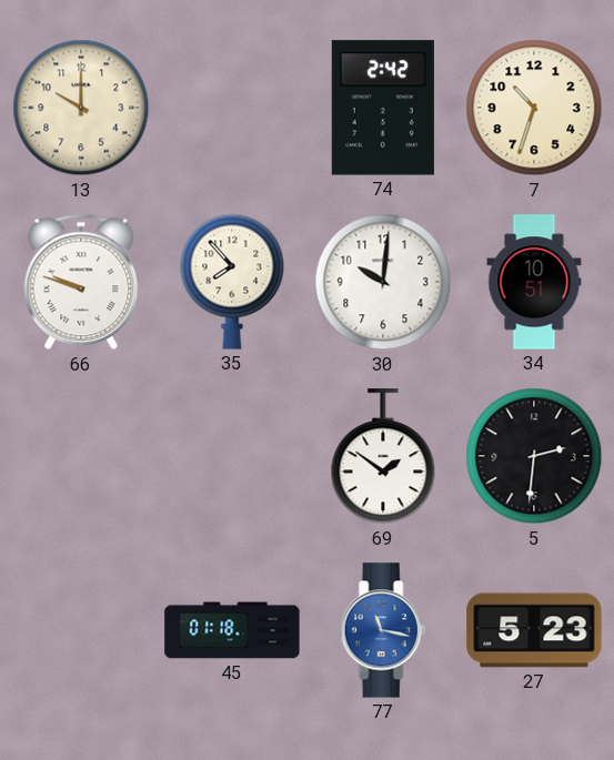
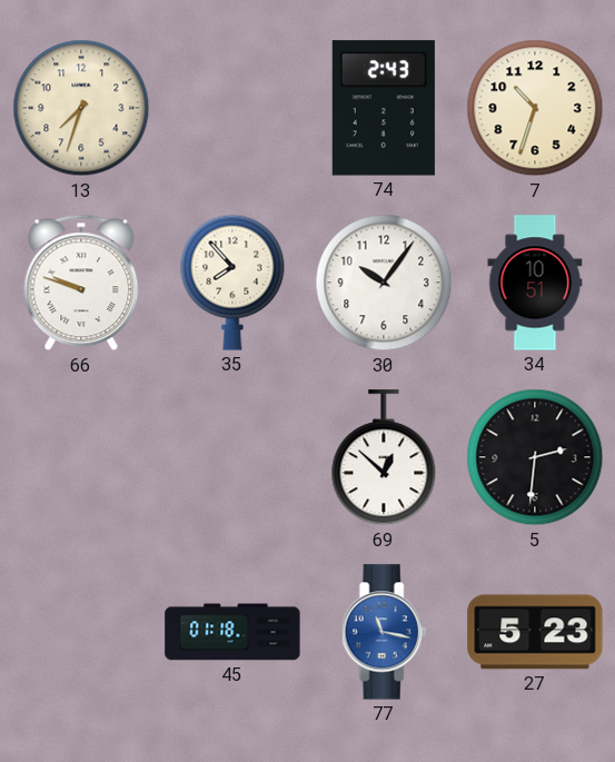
13: 10:00 -> 7:33 (81, 108)
74: 2:42 -> 2:43 (384, 108)
30: 10:01 -> 10:06 (384, 283)
69: 1:51 -> 12:52 (384, 458)
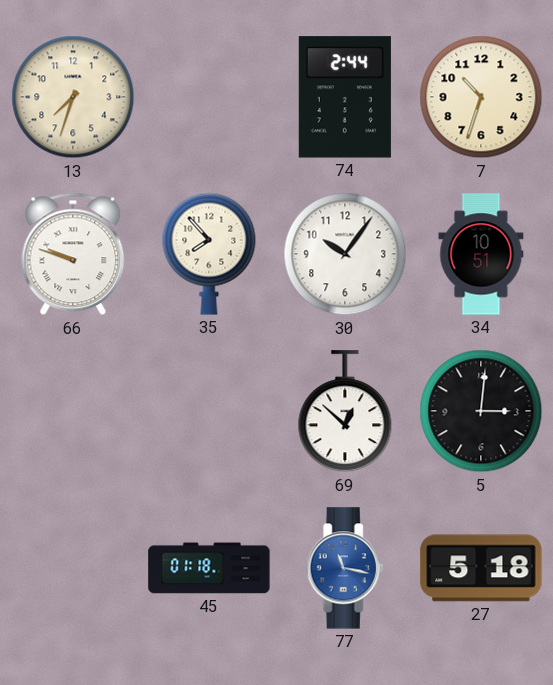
74: 2:43 -> 2:44 (345, 97)
5: 2:31 -> 3:01 (481, 411)
27: 5:23 -> 5:18 (481, 568)
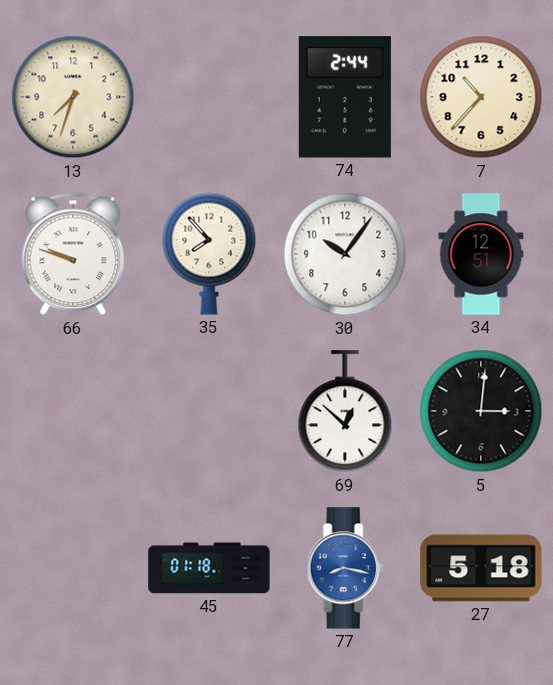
7: 10:33 -> 10:37 (481, 97)
34: 10:51 -> 12:51 (481, 254)
77: 11:17 -> 8:17 (345, 568)
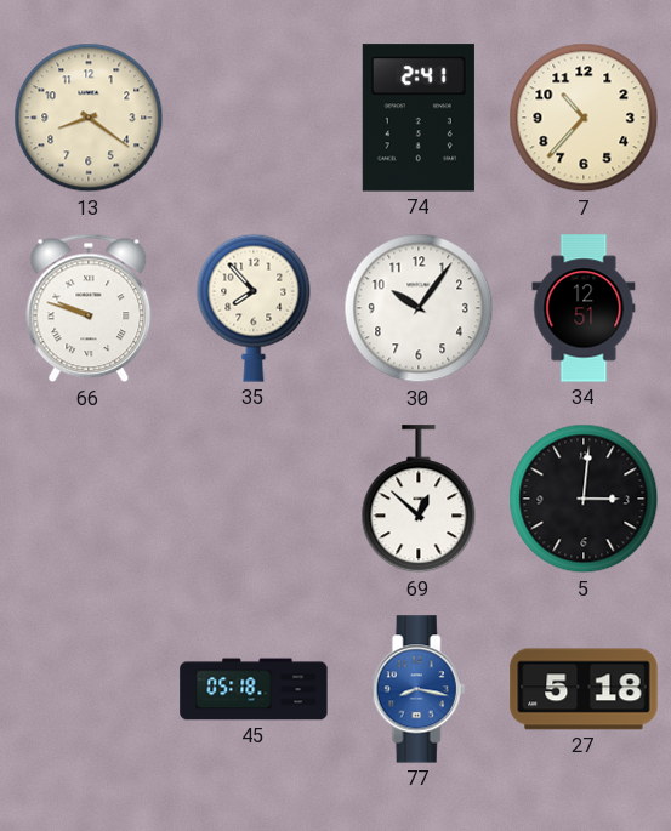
13: 7:33 -> 8:21 (89, 118)
74: 2:44 -> 2:41 (419, 118)
45: 01:18 -> 05:18 (254, 689)
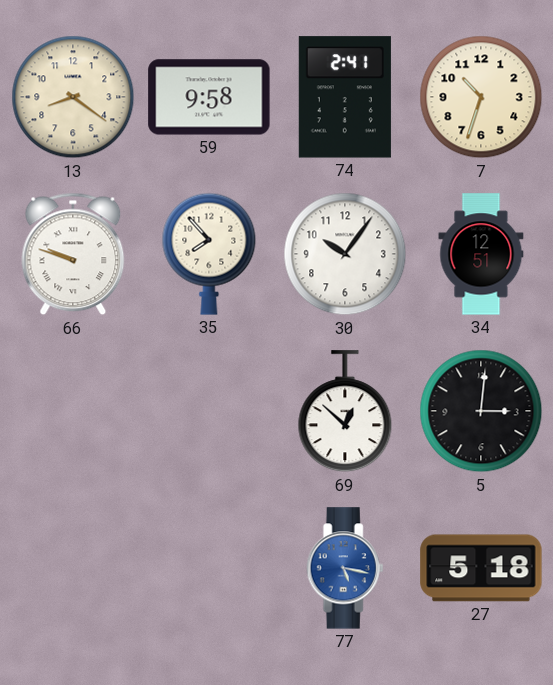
59: none -> 9:58 (209, 97)
7: 10:37 -> 10:33 (481, 97)
45: 05:18 -> none (254, 689)
77: 8:17 -> 5:17 (345, 568)
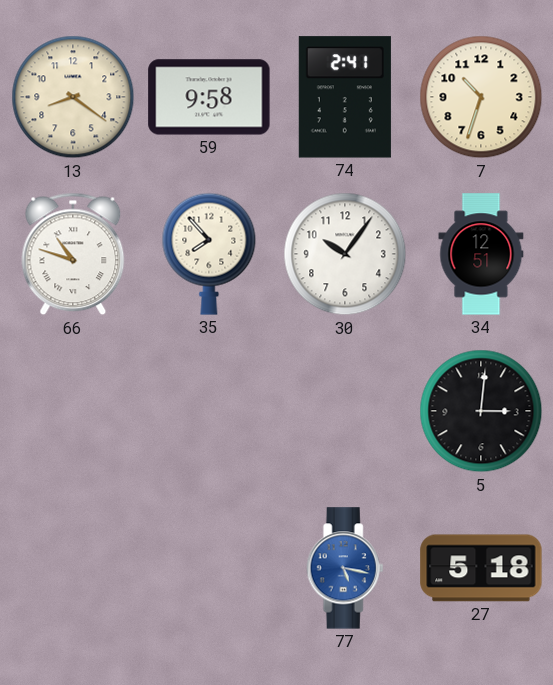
66: 9:48 -> 10:48 (73, 254)
69: 12:52 -> none (345, 412)
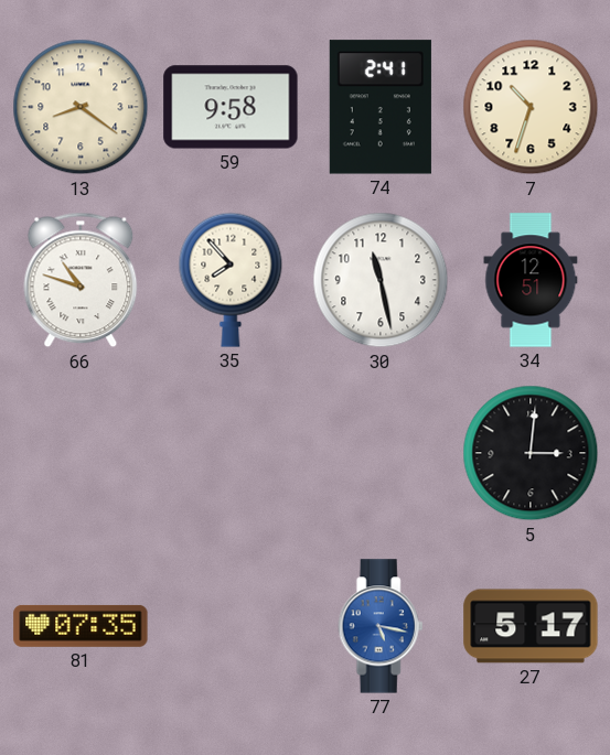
30: 10:06 -> 11:28 (381, 280)
81: none -> 07:35 (81, 626)
27: 5:18 -> 5:17 (531, 626)
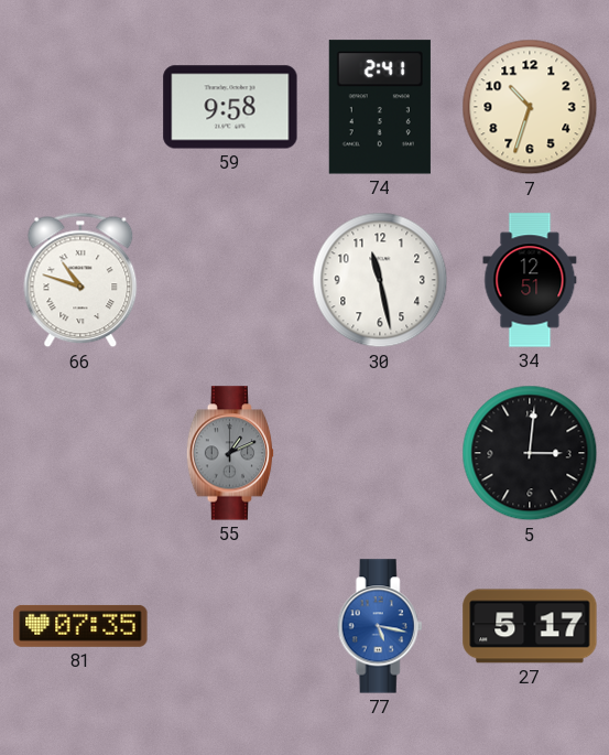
13: 8:21 -> none (81, 107)
35: 7:53 -> none (231, 280)
55: none -> 1:11 (230, 453)
